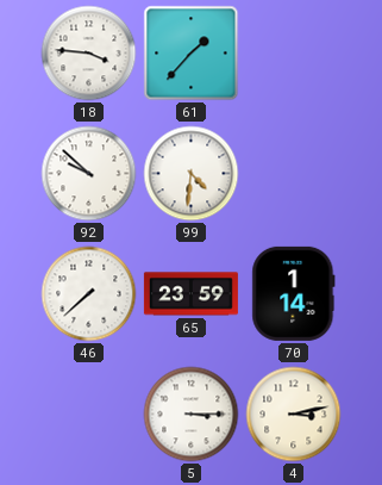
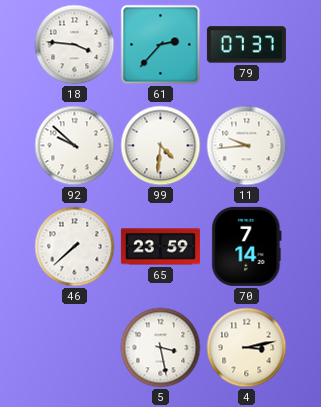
61: 1:37 -> 2:37 (161, 45)
79: none -> 07:37 (246, 45)
11: none -> 9:44 (247, 146)
70: 1:14 -> 7:14 (247, 246)
5: 3:15 -> 3:28 (161, 348)
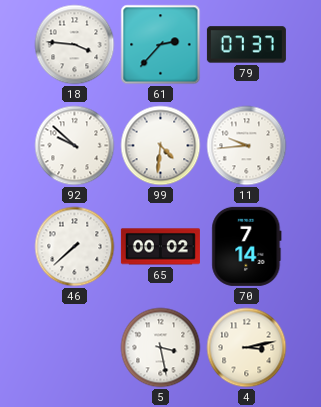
65: 23:59 -> 00:02 (160, 247)
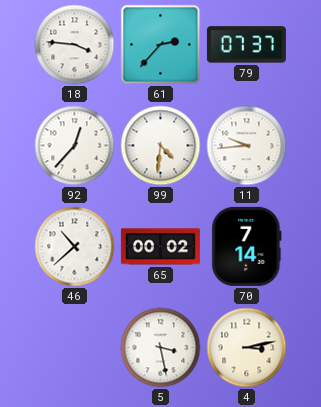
92: 9:52 -> 12:37 (75, 146)
46: 7:38 -> 10:38 (75, 247)
